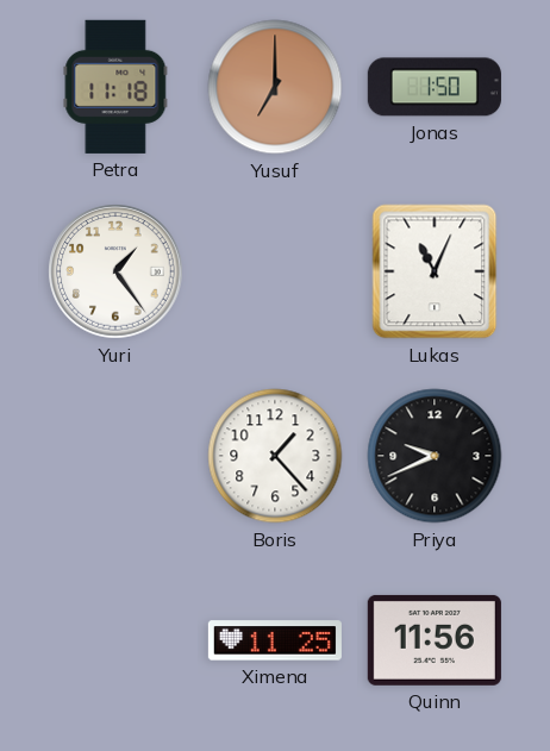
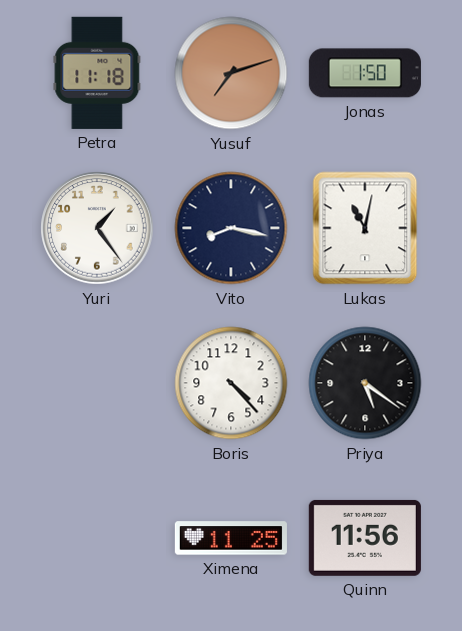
Yusuf: 7:00 -> 7:12 (231, 73)
Vito: none -> 8:17 (231, 228)
Lukas: 11:04 -> 11:02 (365, 228)
Boris: 1:23 -> 4:23 (231, 383)
Priya: 9:41 -> 5:21 (365, 383)
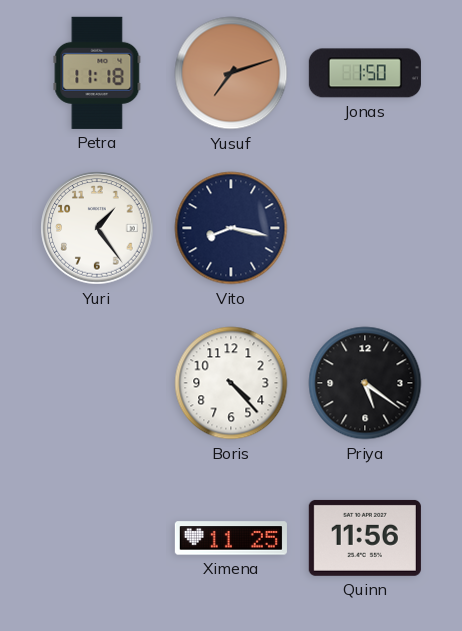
Lukas: 11:02 -> none (365, 228)
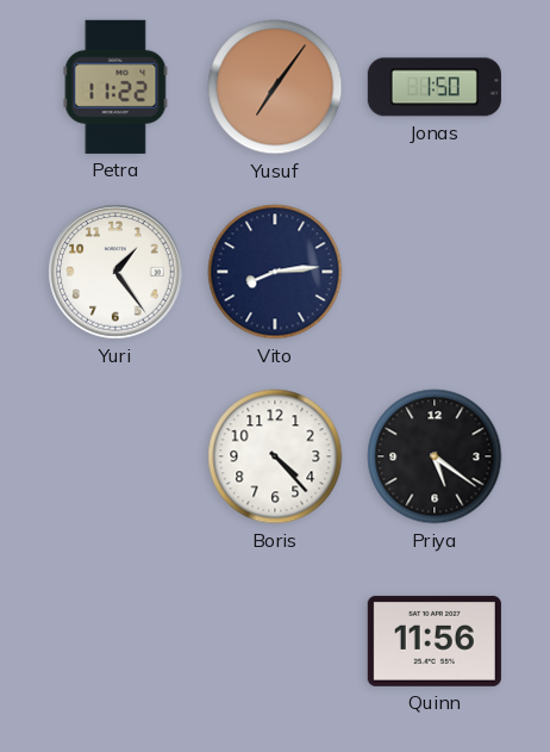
Petra: 11:18 -> 11:22 (115, 87)
Yusuf: 7:12 -> 7:06 (275, 87)
Vito: 8:17 -> 8:14 (275, 272)
Ximena: 11:25 -> none (231, 538)
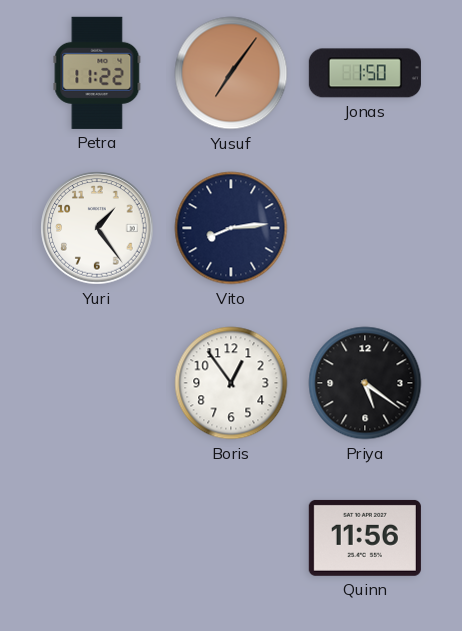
Boris: 4:23 -> 12:54 (231, 383)
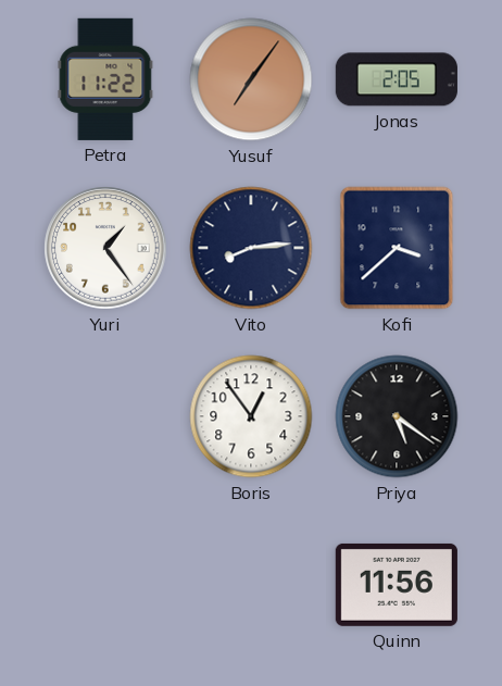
Jonas: 1:50 -> 2:05 (397, 79)
Kofi: none -> 3:38 (397, 248)
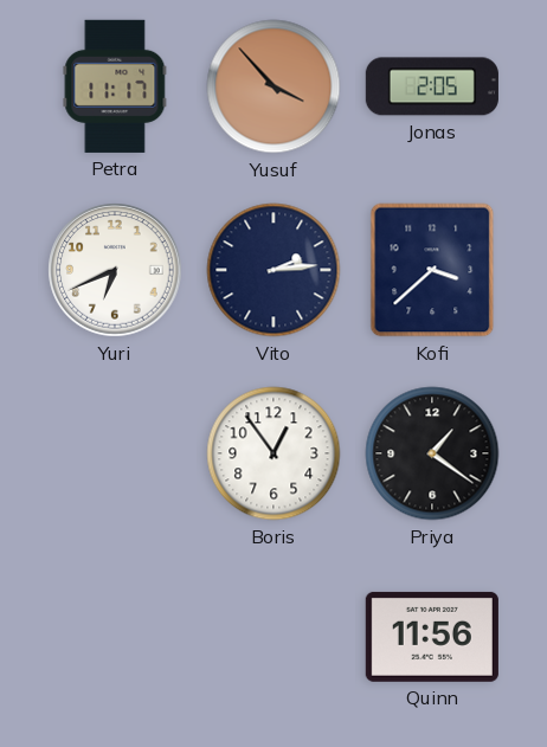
Petra: 11:22 -> 11:17 (115, 86)
Yusuf: 7:06 -> 3:53 (273, 86)
Yuri: 1:24 -> 6:41 (115, 270)
Vito: 8:14 -> 2:14 (273, 270)
Priya: 5:21 -> 1:21 (432, 453)
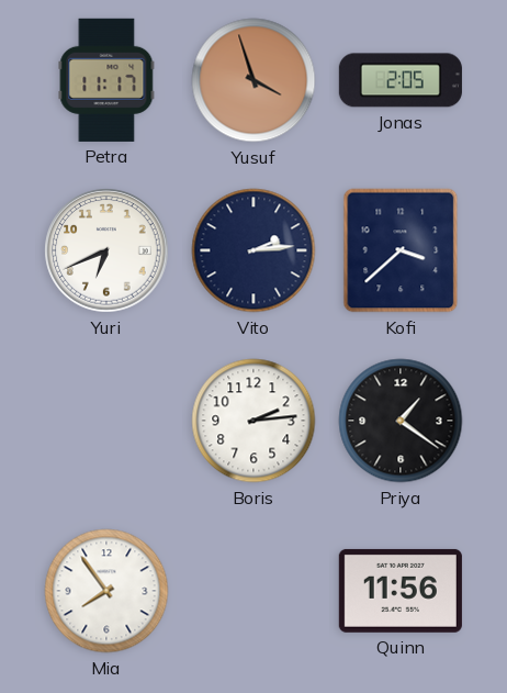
Yusuf: 3:53 -> 3:57 (253, 80)
Boris: 12:54 -> 2:14 (253, 421)
Mia: none -> 7:54 (106, 591)
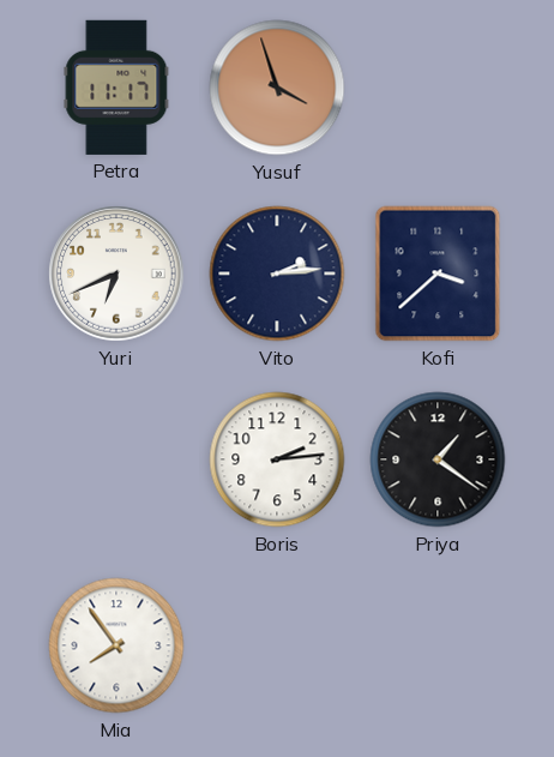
Jonas: 2:05 -> none (401, 80)
Quinn: 11:56 -> none (401, 591)
